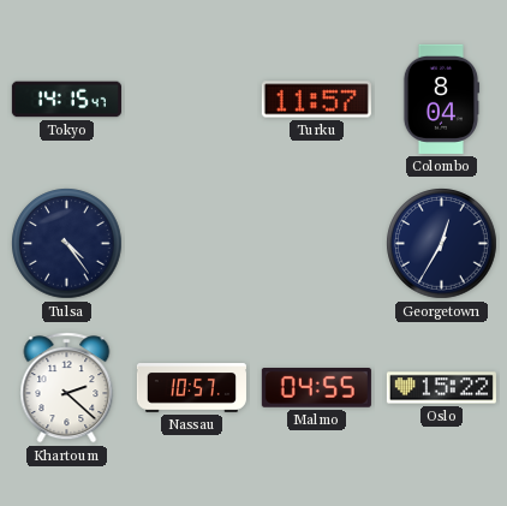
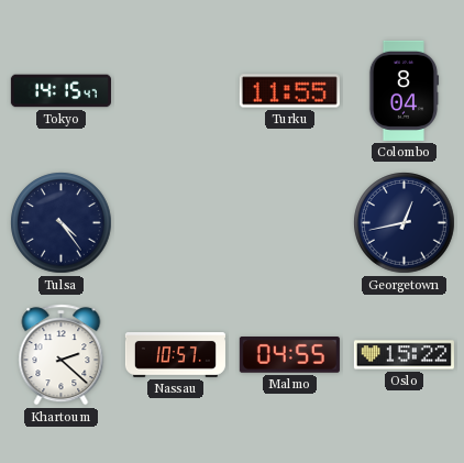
Turku: 11:57 -> 11:55 (289, 91)
Georgetown: 12:35 -> 12:43 (405, 223)
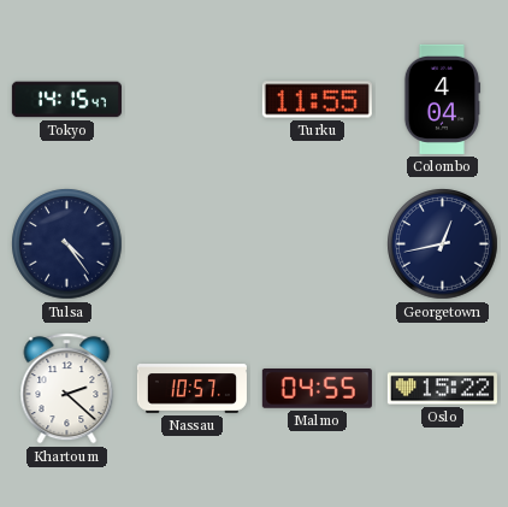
Colombo: 8:04 -> 4:04 (442, 99)
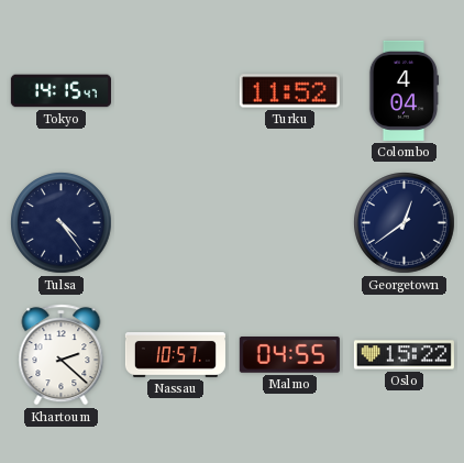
Turku: 11:55 -> 11:52 (289, 91)
Georgetown: 12:43 -> 12:39 (405, 223)
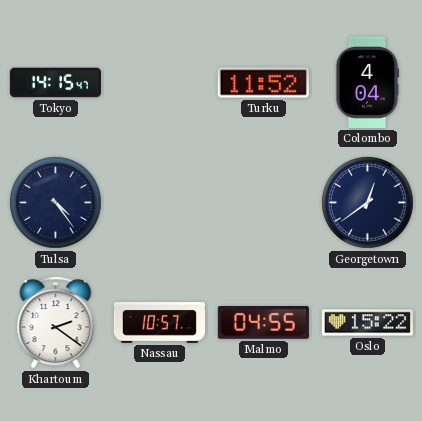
Khartoum: 2:22 -> 2:21 (56, 323)
